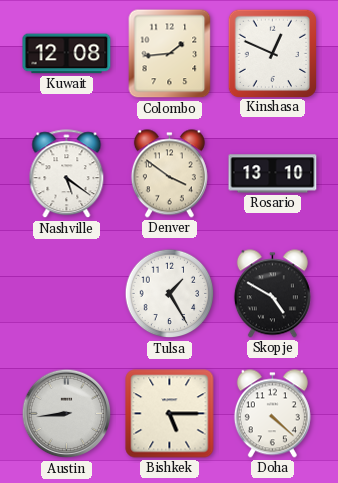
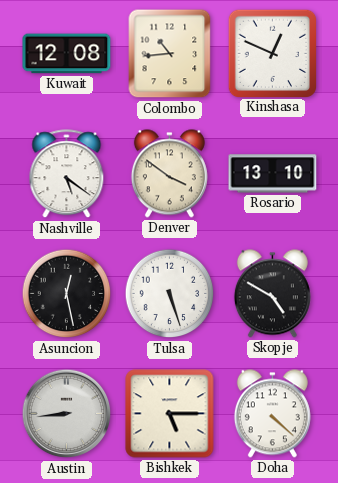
Colombo: 1:44 -> 10:44 (170, 54)
Asuncion: none -> 12:28 (67, 294)
Tulsa: 1:25 -> 5:27 (170, 294)
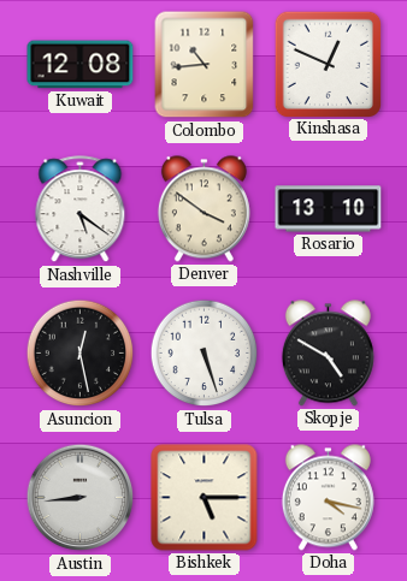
Doha: 4:22 -> 4:17 (328, 498)
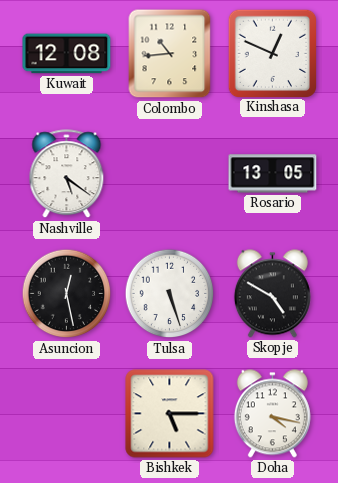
Denver: 3:51 -> none (203, 209)
Rosario: 13:10 -> 13:05 (273, 174)
Austin: 8:44 -> none (81, 498)
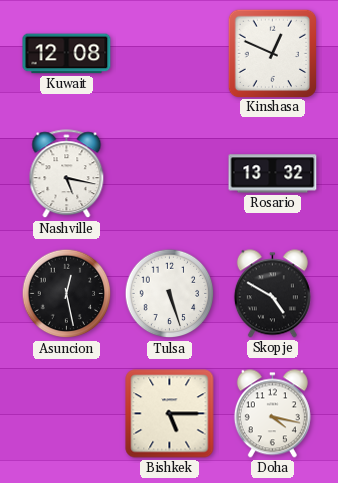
Colombo: 10:44 -> none (170, 54)
Nashville: 5:21 -> 5:17 (67, 174)
Rosario: 13:05 -> 13:32 (273, 174)
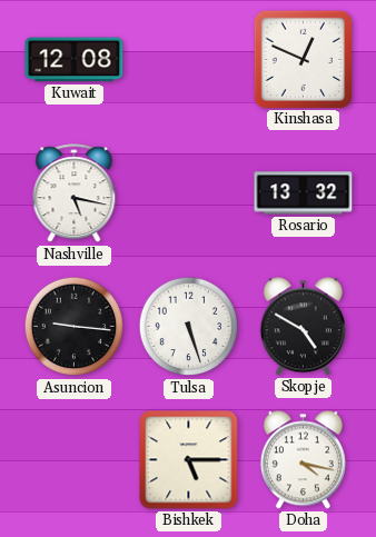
Asuncion: 12:28 -> 9:16 (75, 327)
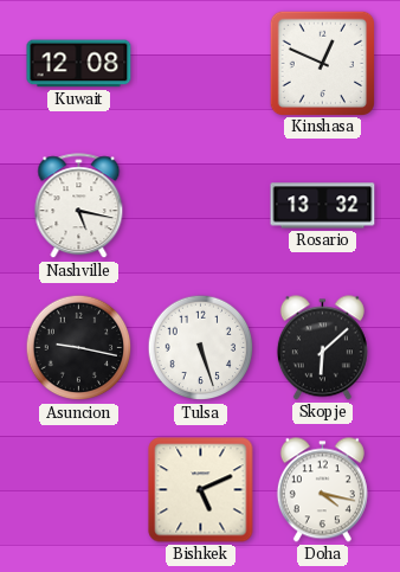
Asuncion: 9:16 -> 9:17 (79, 348)
Skopje: 4:50 -> 6:08 (322, 348)
Bishkek: 5:15 -> 5:11 (201, 490)
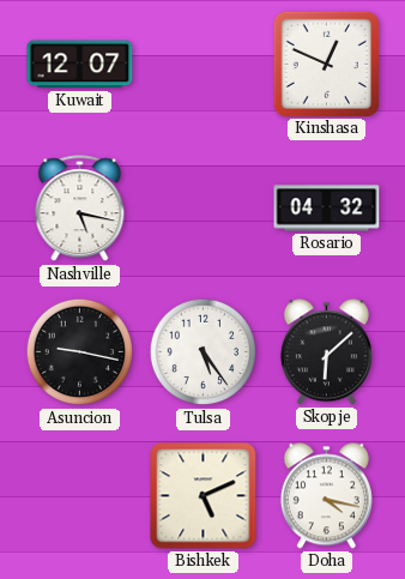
Kuwait: 12:08 -> 12:07 (80, 65)
Rosario: 13:32 -> 04:32 (327, 209)
Tulsa: 5:27 -> 5:24 (204, 352)
